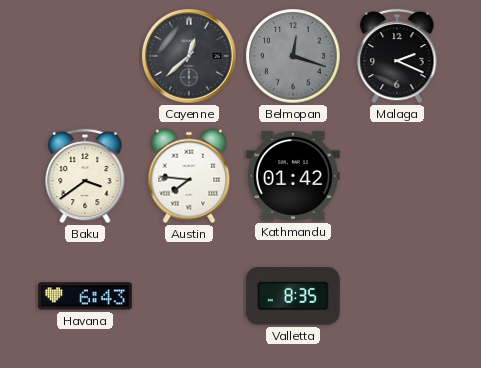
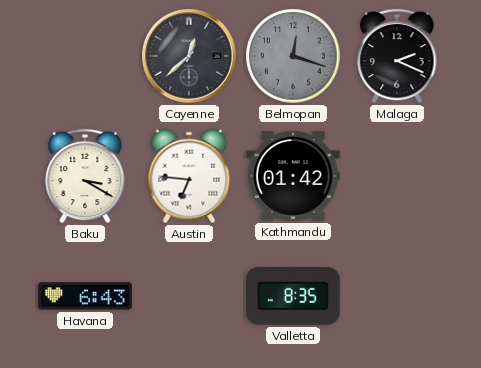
Baku: 3:39 -> 3:20 (85, 176)
Austin: 7:46 -> 6:46 (189, 176)
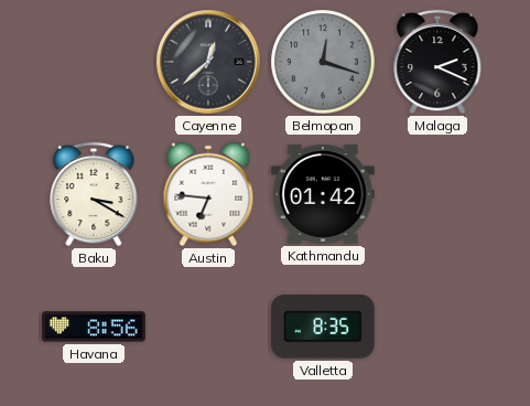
Havana: 6:43 -> 8:56 (94, 327)
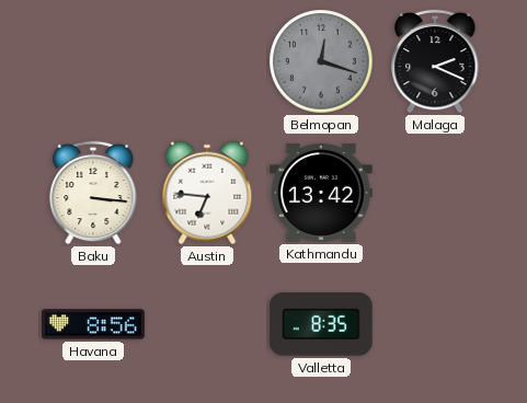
Cayenne: 12:38 -> none (209, 63)
Baku: 3:20 -> 3:16 (93, 193)
Kathmandu: 01:42 -> 13:42 (321, 193)
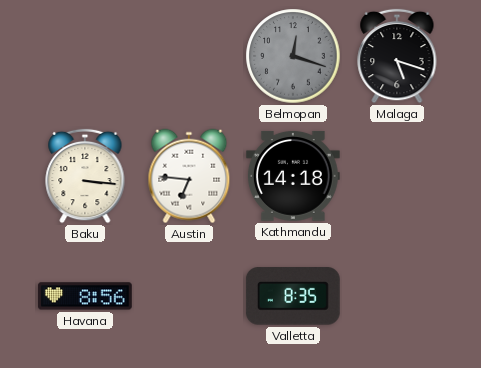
Malaga: 2:19 -> 5:18 (397, 56)
Kathmandu: 13:42 -> 14:18 (293, 176)
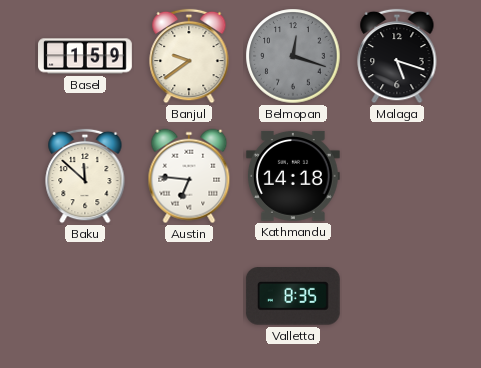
Basel: none -> 1:59 (85, 56)
Banjul: none -> 9:39 (189, 56)
Baku: 3:16 -> 11:52 (85, 176)
Havana: 8:56 -> none (85, 296)
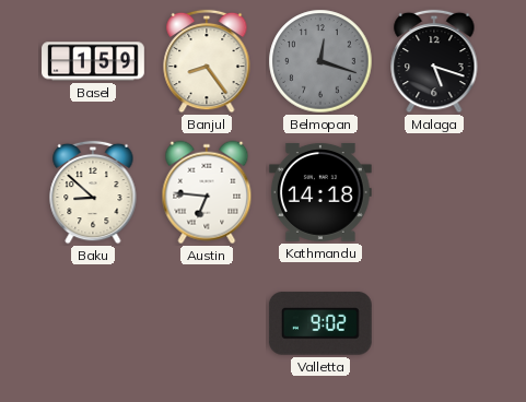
Banjul: 9:39 -> 8:24 (207, 61)
Baku: 11:52 -> 8:52 (93, 192)
Valletta: 8:35 -> 9:02 (320, 323)
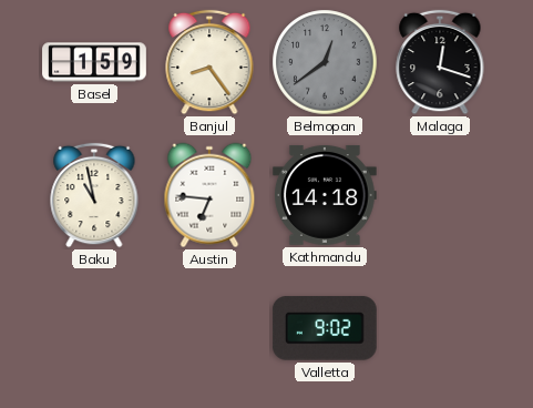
Belmopan: 12:18 -> 12:39 (325, 62)
Malaga: 5:18 -> 12:18 (440, 62)
Baku: 8:52 -> 10:58 (94, 195)
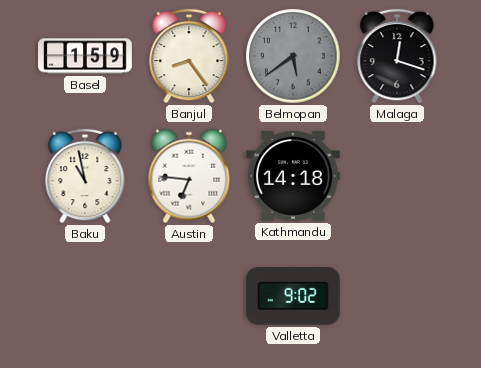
Belmopan: 12:39 -> 5:39 (293, 56)
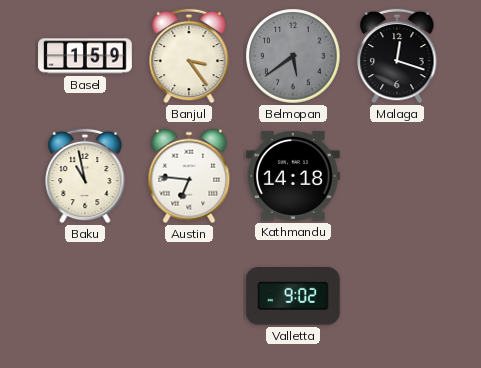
Banjul: 8:24 -> 3:24 (189, 56)
